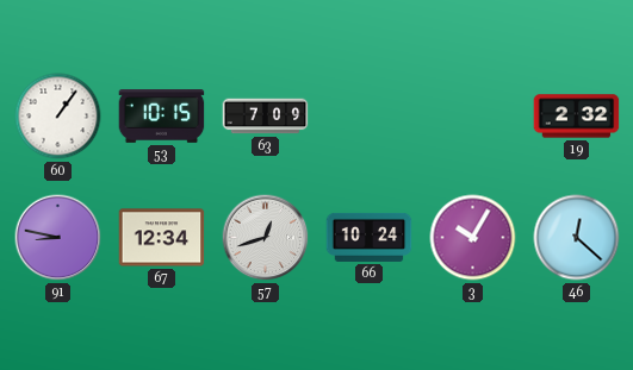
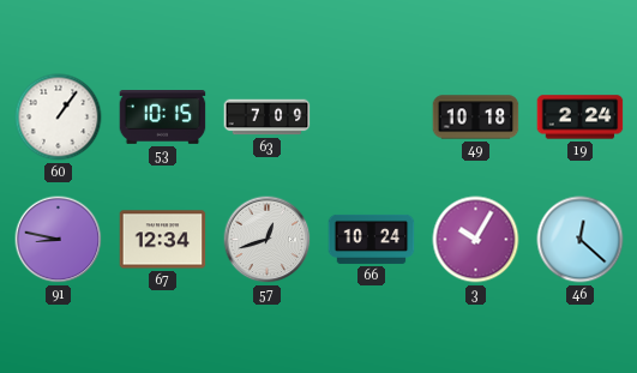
49: none -> 10:18 (476, 118)
19: 2:32 -> 2:24 (581, 118)
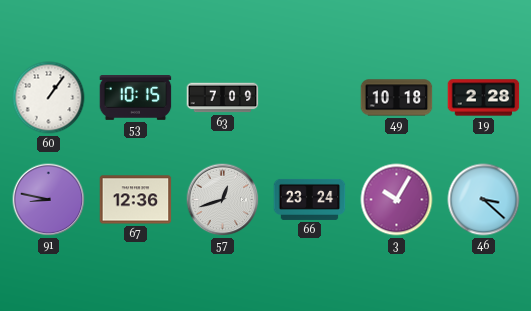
19: 2:24 -> 2:28 (484, 98)
67: 12:34 -> 12:36 (136, 200)
66: 10:24 -> 23:24 (310, 199)
46: 12:22 -> 3:22 (484, 200)
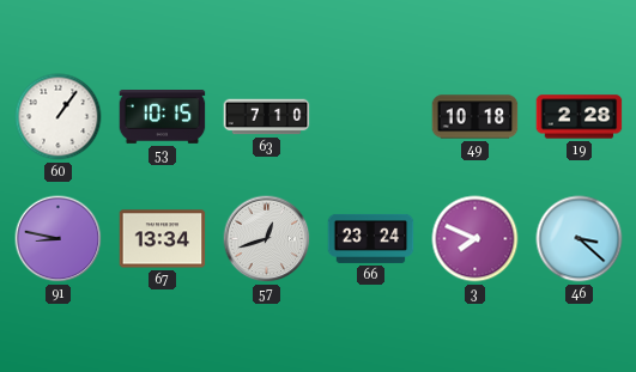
63: 7:09 -> 7:10 (267, 117)
67: 12:36 -> 13:34 (163, 239)
3: 10:05 -> 7:49 (476, 239)
